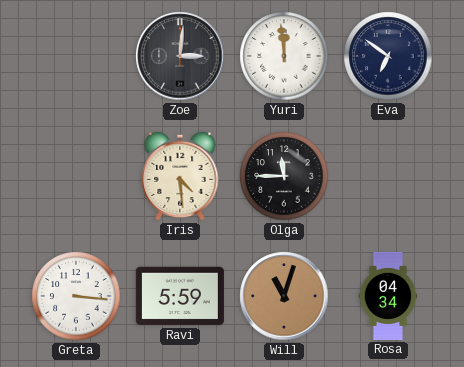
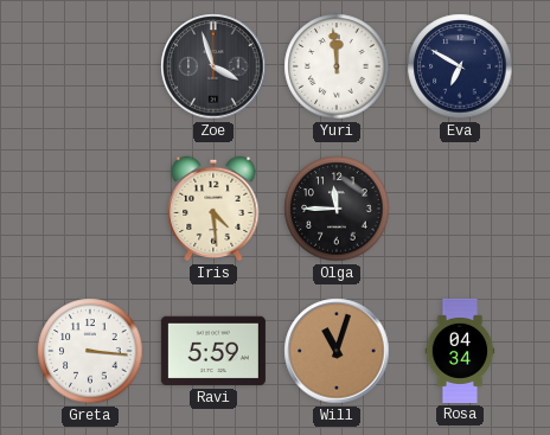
Zoe: 3:01 -> 3:57 (213, 66)
Eva: 6:51 -> 6:50 (460, 66)
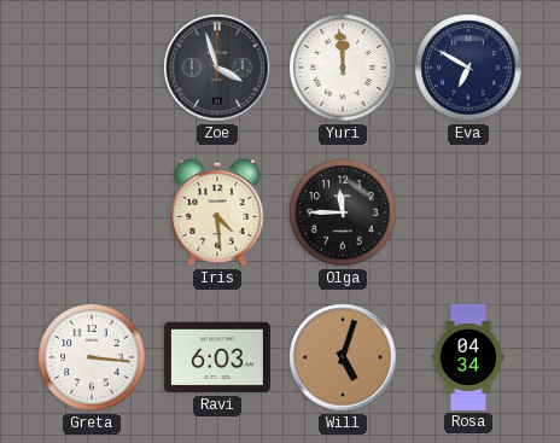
Ravi: 5:59 -> 6:03 (217, 357)
Will: 11:03 -> 5:03 (343, 357)
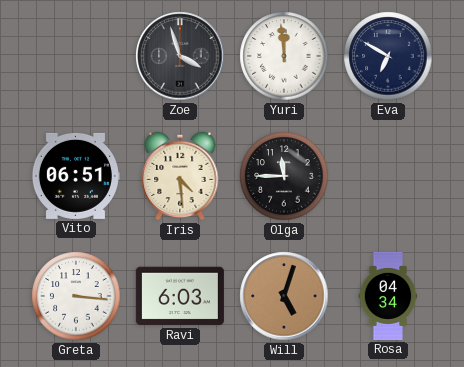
Vito: none -> 06:51 (75, 176)
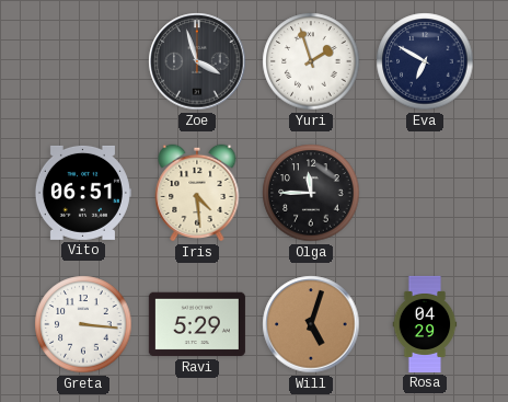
Yuri: 11:59 -> 1:57 (311, 61)
Ravi: 6:03 -> 5:29 (197, 324)
Rosa: 04:34 -> 04:29 (425, 324)
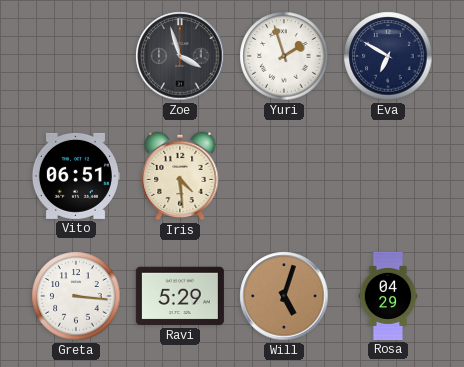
Olga: 11:45 -> none (311, 193)
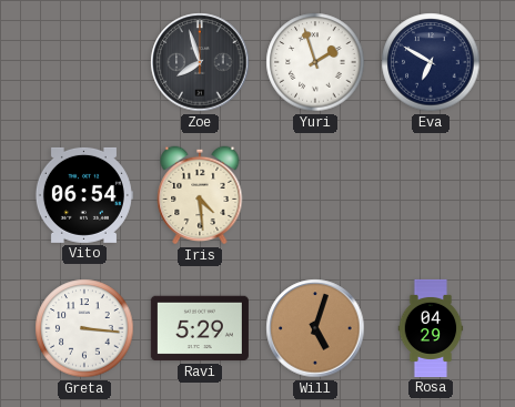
Zoe: 3:57 -> 7:57 (200, 62)
Vito: 06:51 -> 06:54 (83, 195)
